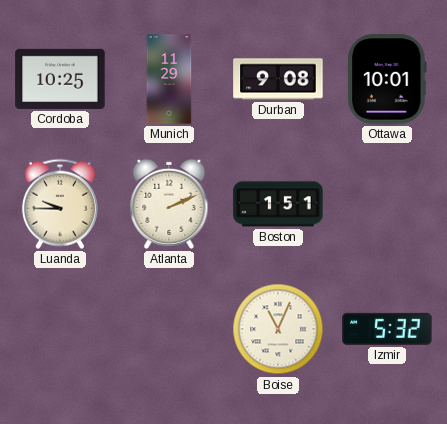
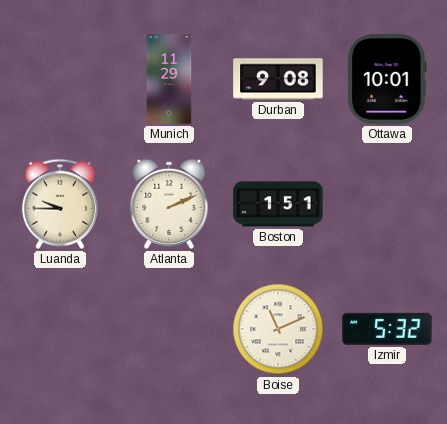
Cordoba: 10:25 -> none (60, 79)
Boise: 11:04 -> 11:11 (278, 329)
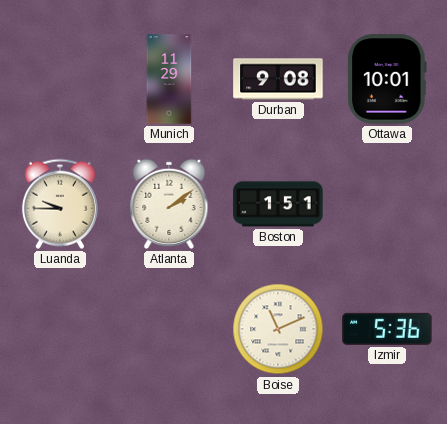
Atlanta: 2:11 -> 2:09 (169, 204)
Izmir: 5:32 -> 5:36 (387, 329)
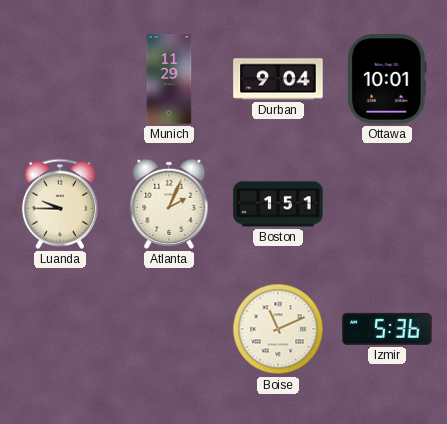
Durban: 9:08 -> 9:04 (278, 79)
Atlanta: 2:09 -> 2:04 (169, 204)
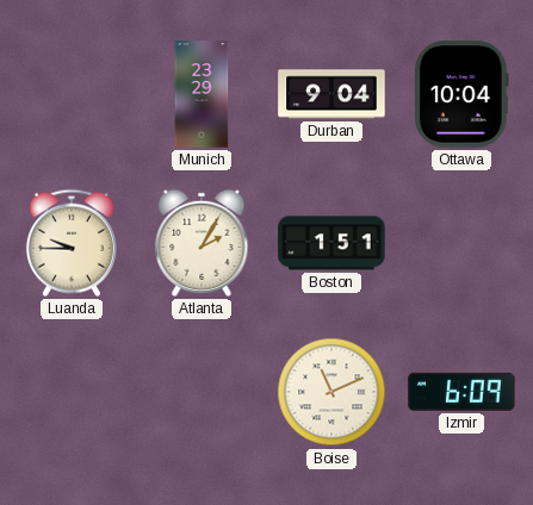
Munich: 11:29 -> 23:29 (202, 94)
Ottawa: 10:01 -> 10:04 (461, 94)
Atlanta: 2:04 -> 2:05 (202, 243)
Izmir: 5:36 -> 6:09 (461, 392)
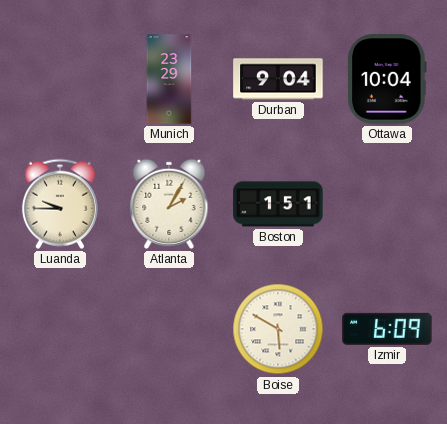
Boise: 11:11 -> 5:50 (278, 329)
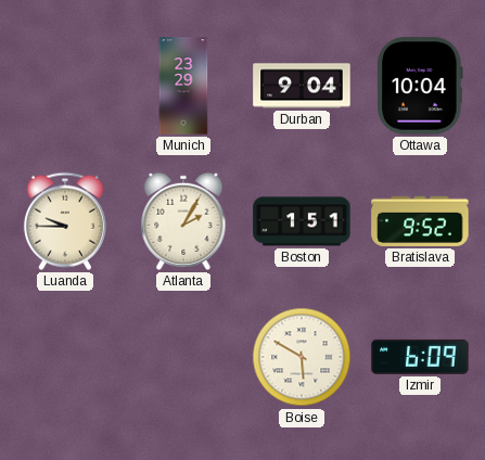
Bratislava: none -> 9:52 (420, 221)
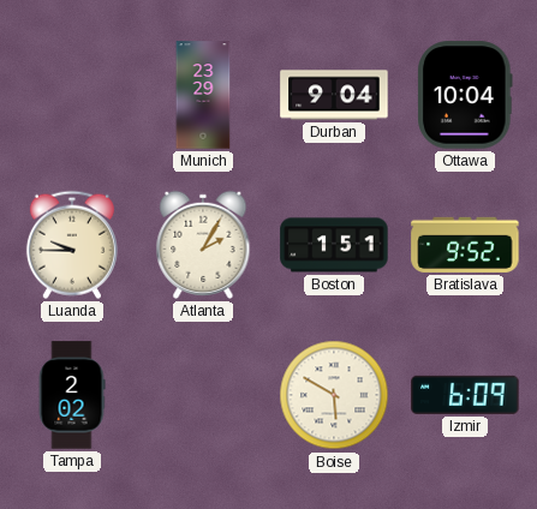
Tampa: none -> 2:02 (72, 395)
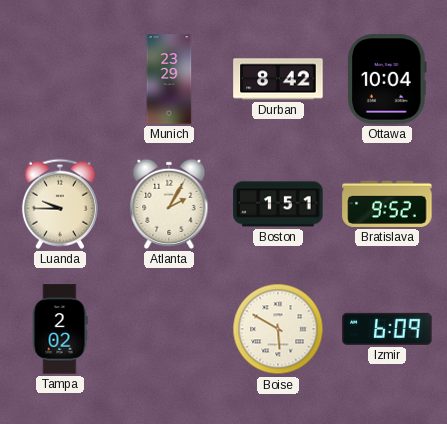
Durban: 9:04 -> 8:42 (278, 79)
